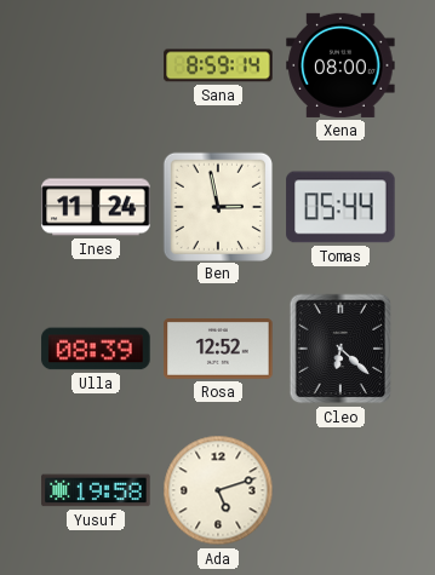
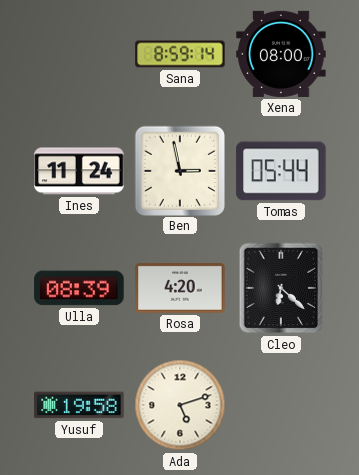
Rosa: 12:52 -> 4:20 (180, 289)
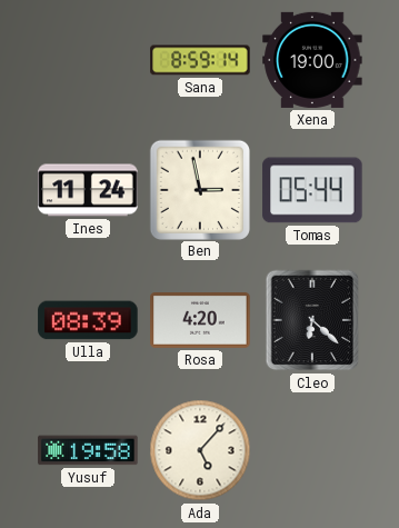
Xena: 08:00 -> 19:00 (312, 60)
Ada: 5:12 -> 5:07 (200, 450)
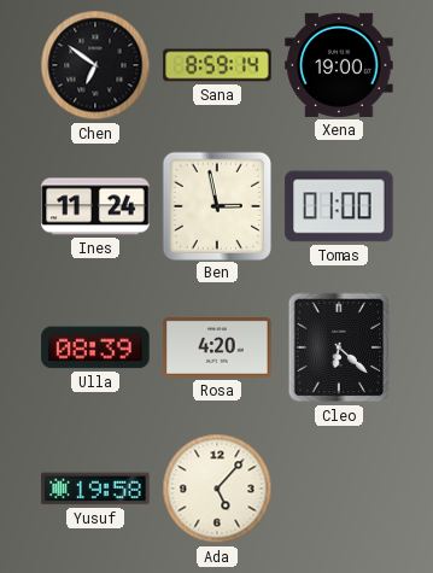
Chen: none -> 6:51 (95, 65)
Tomas: 05:44 -> 01:00 (339, 206)
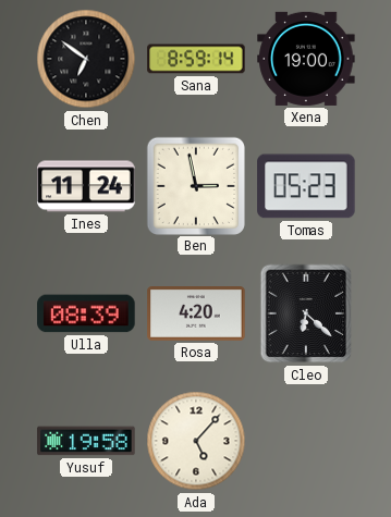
Tomas: 01:00 -> 05:23 (306, 186)
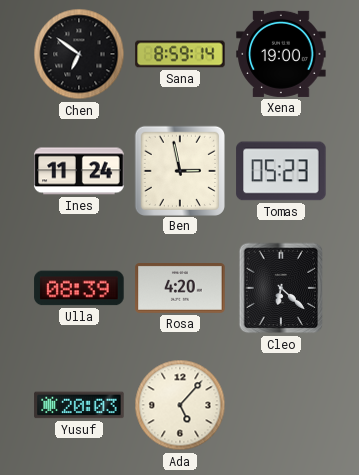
Yusuf: 19:58 -> 20:03 (79, 405)
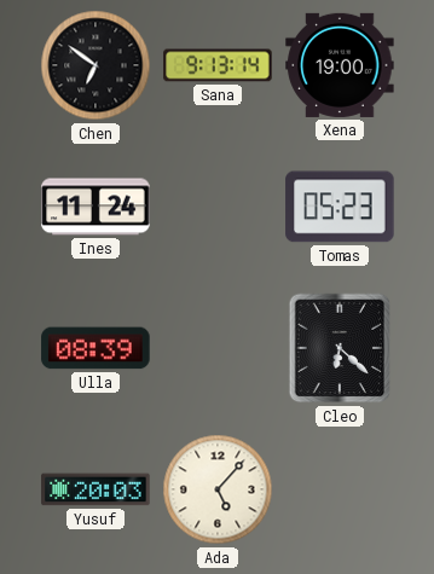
Sana: 8:59 -> 9:13 (218, 65)
Ben: 2:58 -> none (179, 170)
Rosa: 4:20 -> none (180, 289)
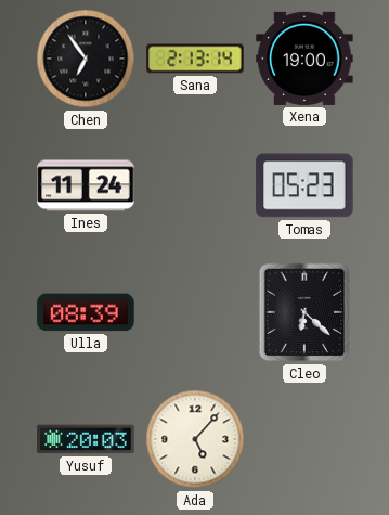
Chen: 6:51 -> 6:54 (86, 59)
Sana: 9:13 -> 2:13 (195, 59)
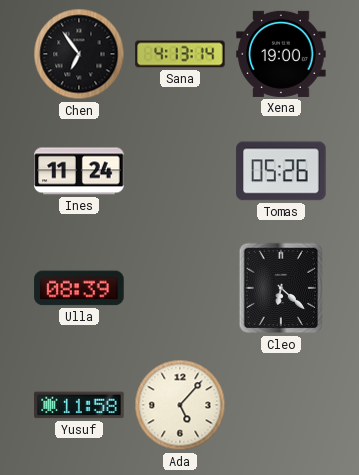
Sana: 2:13 -> 4:13 (180, 54)
Tomas: 05:23 -> 05:26 (281, 171)
Yusuf: 20:03 -> 11:58 (79, 405)
